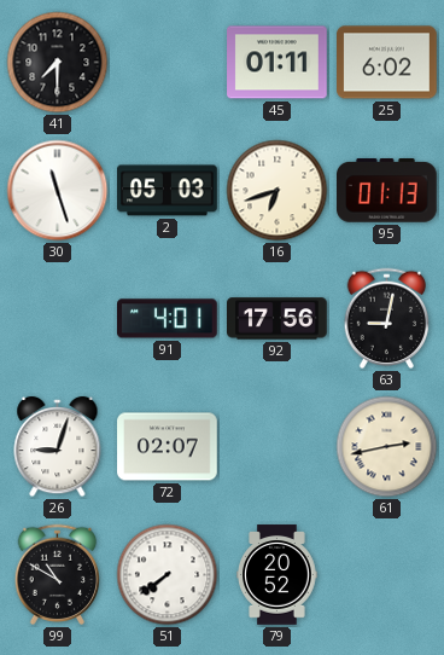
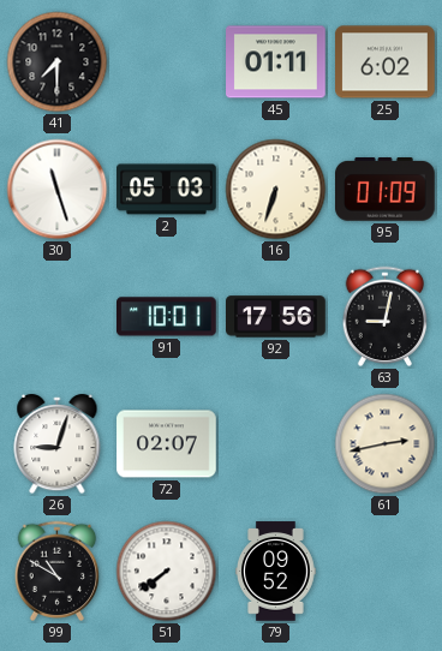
16: 6:42 -> 6:33 (276, 190)
95: 01:13 -> 01:09 (386, 190)
91: 4:01 -> 10:01 (167, 317)
79: 20:52 -> 09:52 (276, 572)
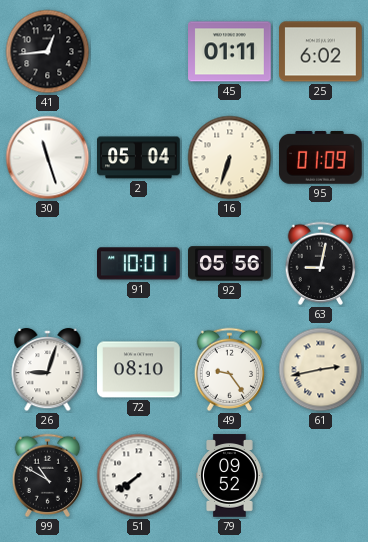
41: 7:30 -> 12:44 (48, 52)
2: 05:03 -> 05:04 (139, 158)
92: 17:56 -> 05:56 (230, 264)
72: 02:07 -> 08:10 (139, 370)
49: none -> 9:24 (230, 370)
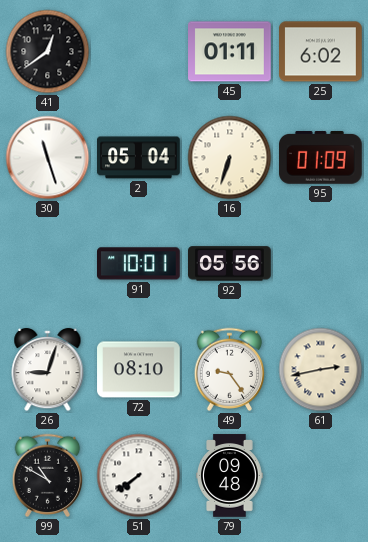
41: 12:44 -> 12:39 (48, 52)
63: 9:02 -> none (321, 264)
79: 09:52 -> 09:48 (230, 476)
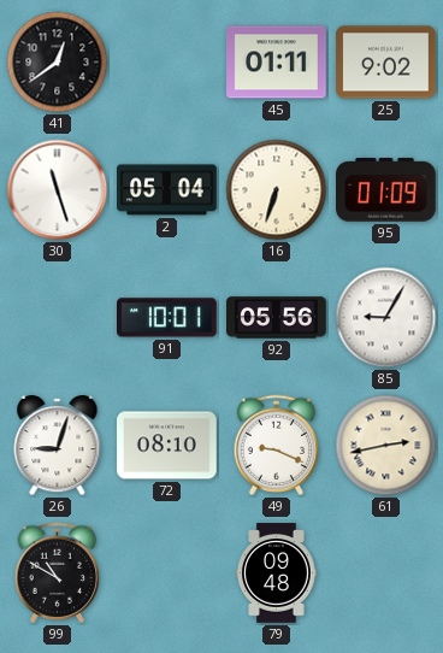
25: 6:02 -> 9:02 (386, 63)
85: none -> 9:05 (386, 318)
49: 9:24 -> 9:19 (277, 446)
51: 7:39 -> none (139, 476)
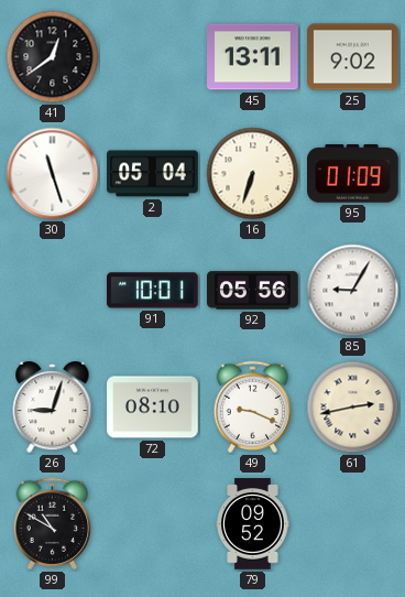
45: 01:11 -> 13:11 (253, 57)
79: 09:48 -> 09:52 (253, 524)
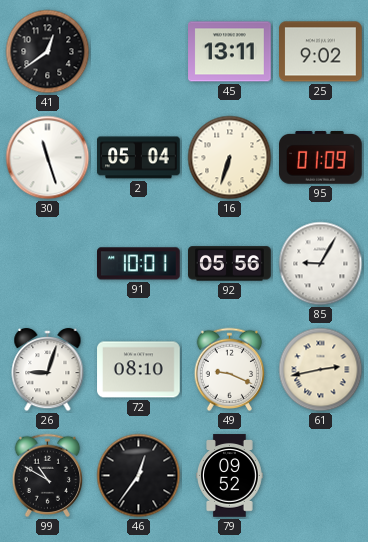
46: none -> 12:36 (139, 476)
